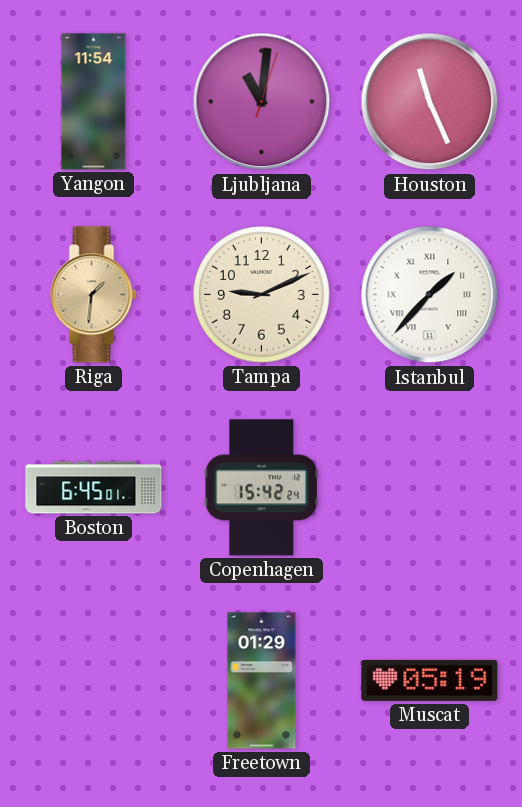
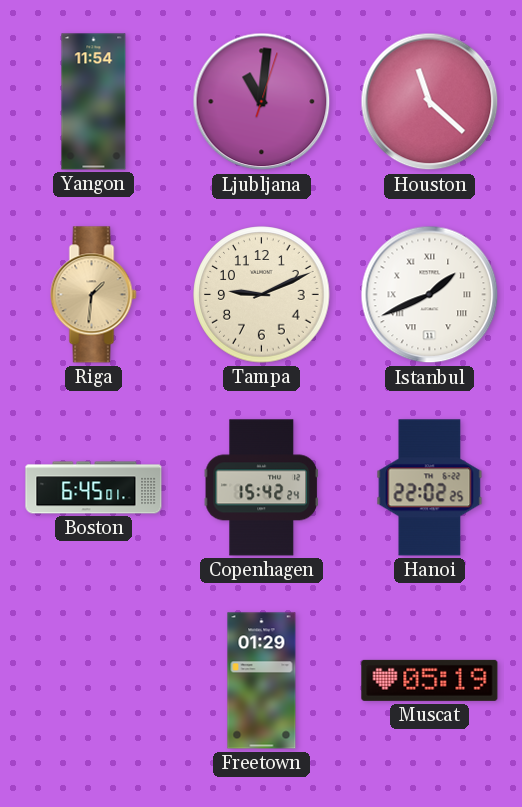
Houston: 11:26 -> 11:22 (430, 102)
Istanbul: 1:37 -> 1:41 (430, 295)
Hanoi: none -> 22:02 (430, 488)
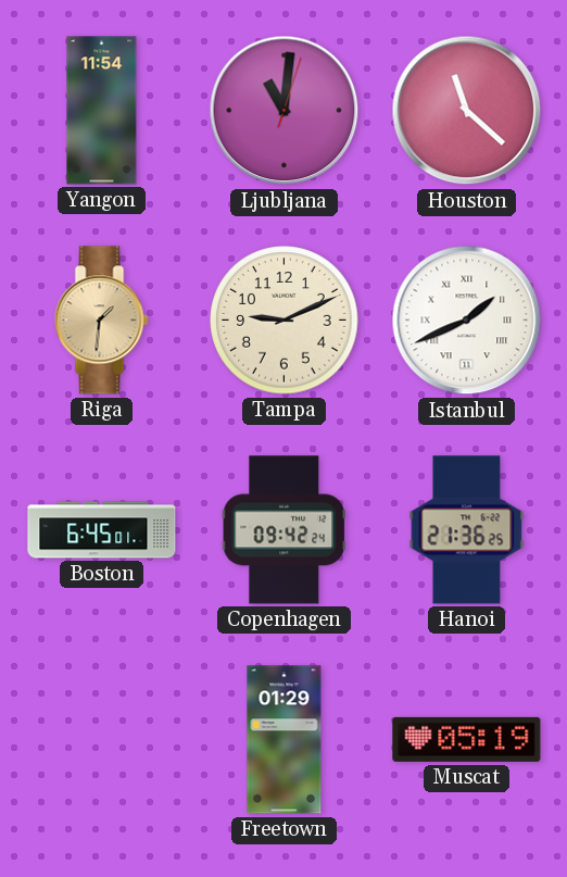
Copenhagen: 15:42 -> 09:42 (283, 530)
Hanoi: 22:02 -> 21:36 (467, 530)
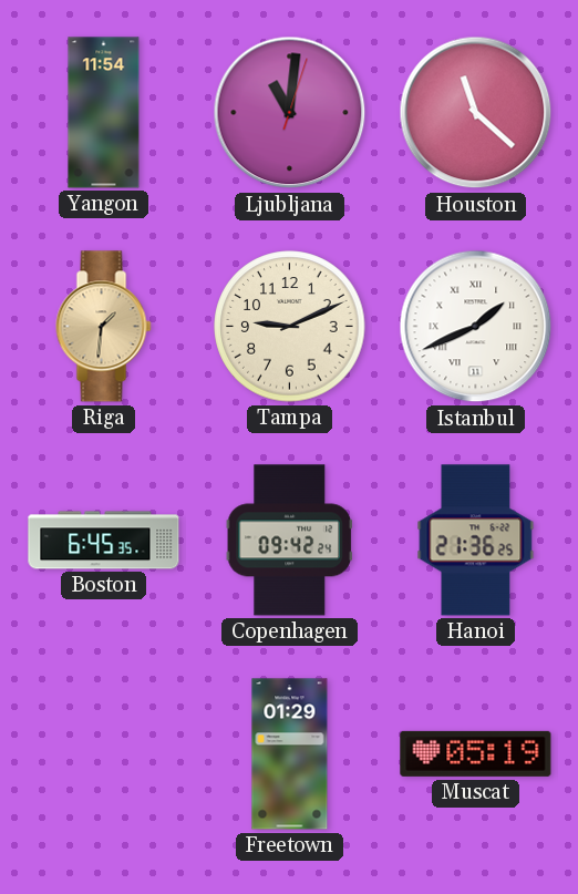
Boston: 6:45:01 -> 6:45:35 (104, 541)
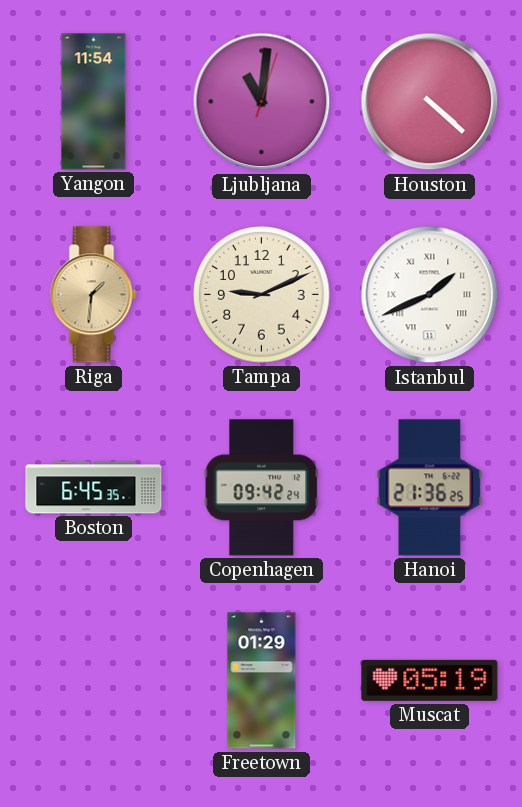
Houston: 11:22 -> 4:22 (430, 102)
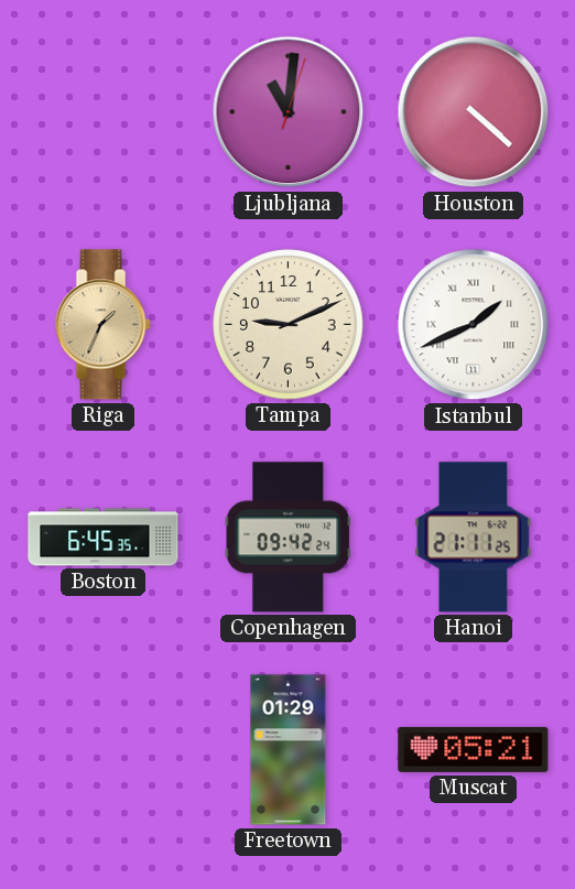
Yangon: 11:54 -> none (94, 102)
Riga: 1:31 -> 1:34 (104, 325)
Hanoi: 21:36 -> 21:11 (474, 538)
Muscat: 05:19 -> 05:21 (474, 749)
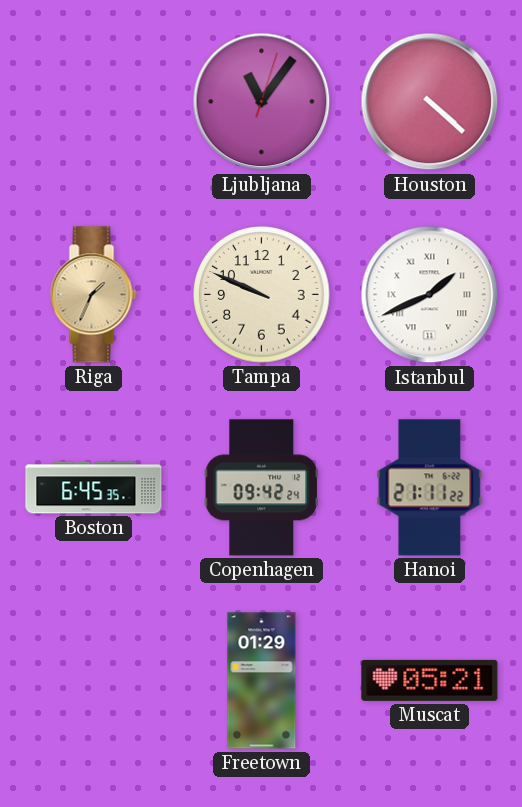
Ljubljana: 11:01 -> 11:06 (262, 102)
Tampa: 9:11 -> 9:49 (262, 295)
Hanoi: 21:11:25 -> 21:11:22 (430, 488)
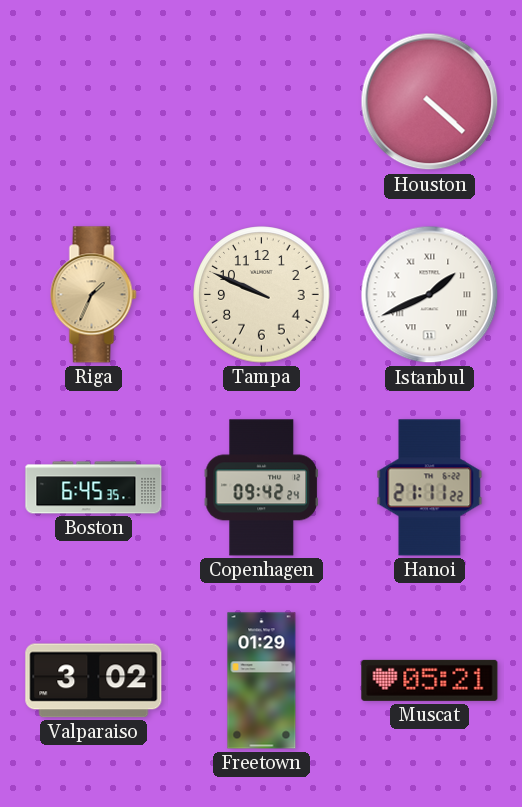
Ljubljana: 11:06 -> none (262, 102)
Valparaiso: none -> 3:02 (94, 681)
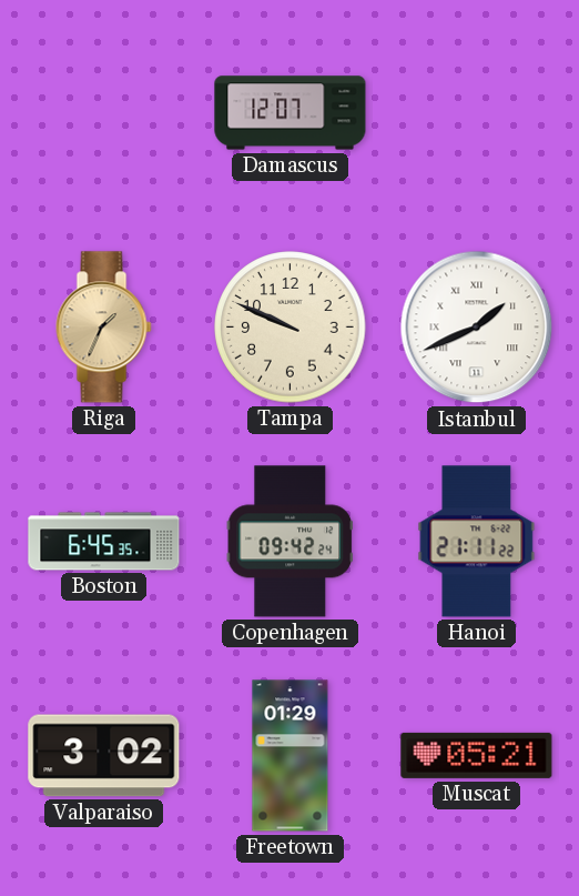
Damascus: none -> 12:07 (291, 113)
Houston: 4:22 -> none (430, 102)
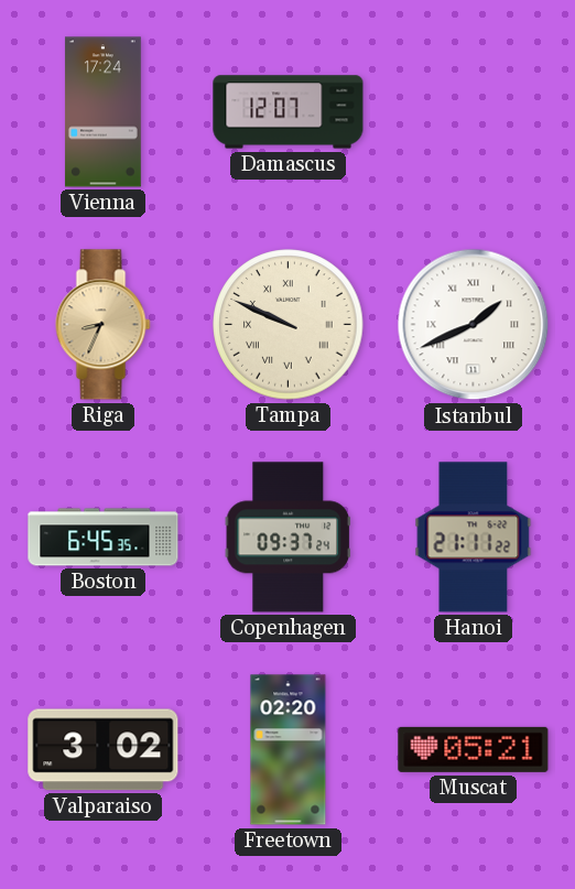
Vienna: none -> 17:24 (102, 112)
Riga: 1:34 -> 8:34 (104, 325)
Tampa numerals: Arabic -> Roman (289, 325)
Copenhagen: 09:42 -> 09:37 (287, 538)
Freetown: 01:29 -> 02:20 (289, 750)
